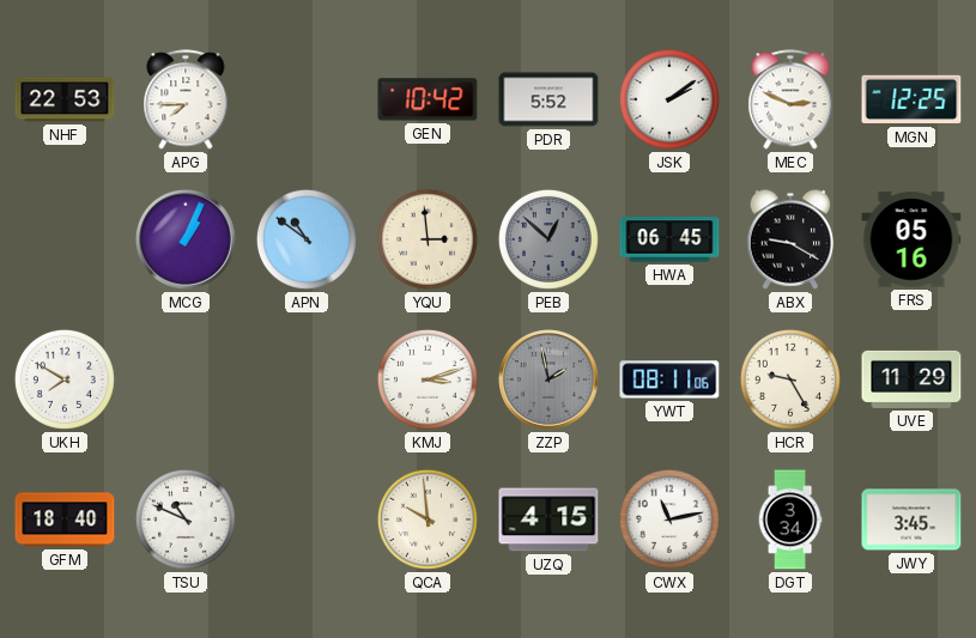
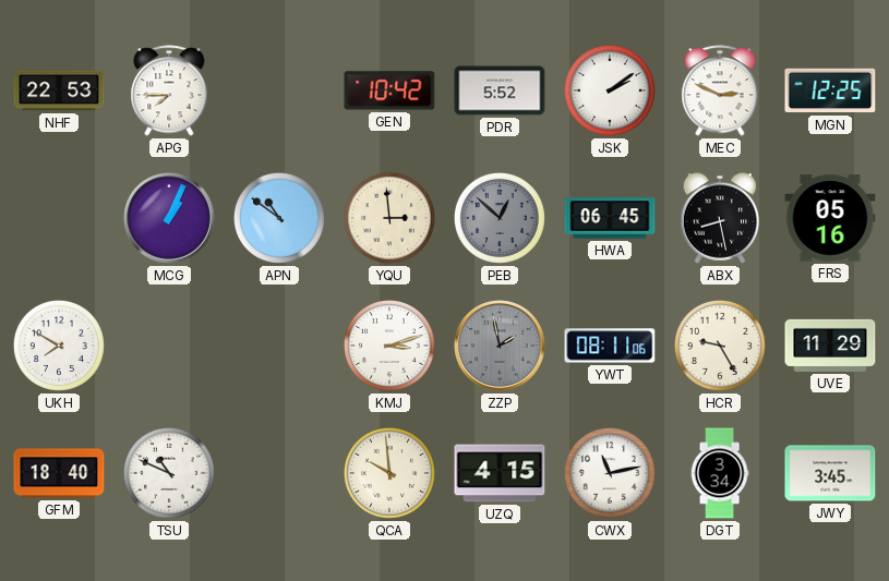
ABX: 9:20 -> 8:28 (720, 218)
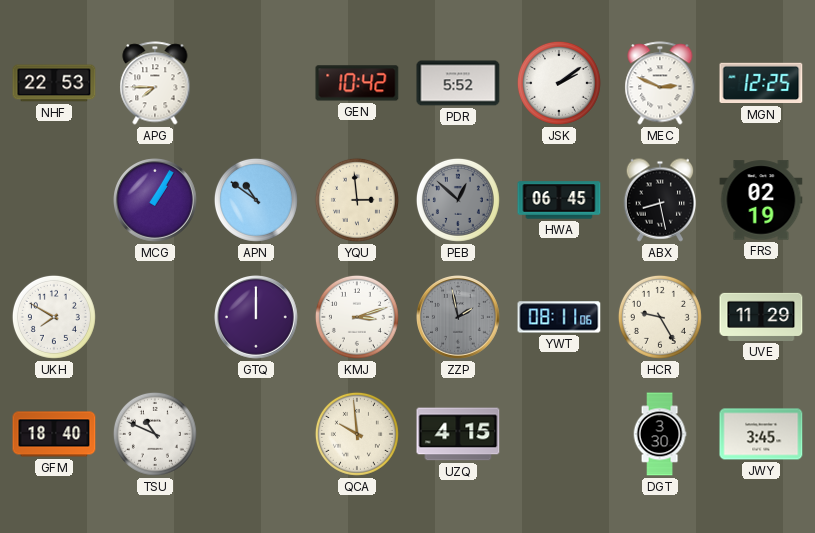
MCG: 1:04 -> 1:05 (156, 201)
FRS: 05:16 -> 02:19 (761, 200)
GTQ: none -> 12:00 (257, 318)
CWX: 11:13 -> none (610, 473)
DGT: 3:34 -> 3:30 (660, 434)
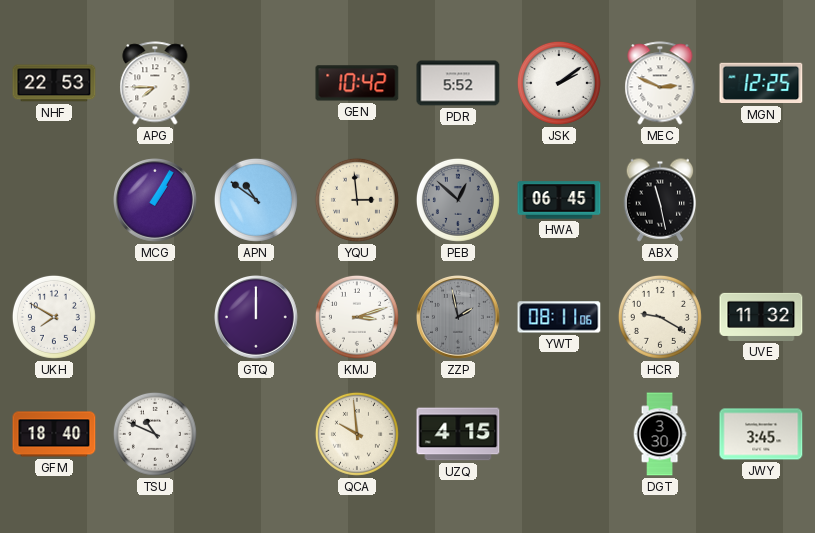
ABX: 8:28 -> 11:28 (660, 200)
FRS: 02:19 -> none (761, 200)
HCR: 9:25 -> 9:20 (660, 317)
UVE: 11:29 -> 11:32 (761, 317)
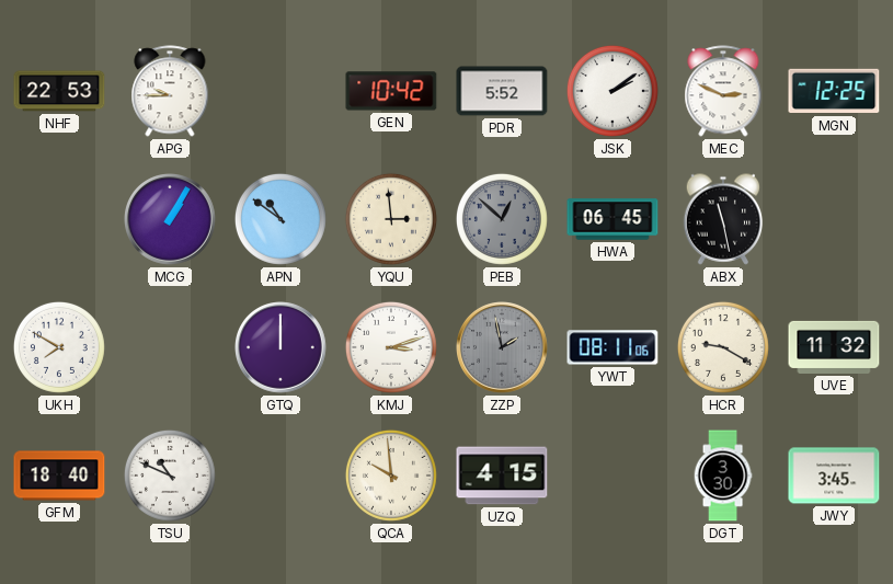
APG: 7:45 -> 9:45 (170, 91)
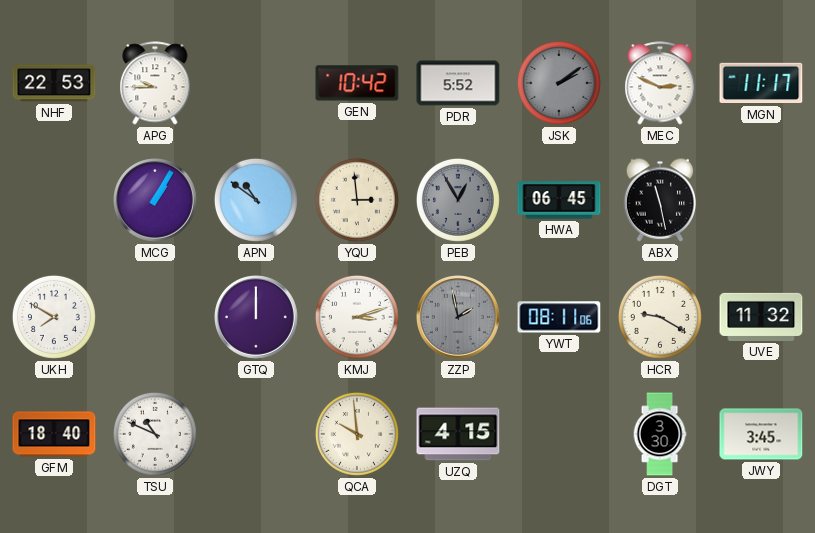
JSK dial: white -> grey (559, 83)
MGN: 12:25 -> 11:17 (761, 83)
PEB: 12:52 -> 12:55 (458, 200)
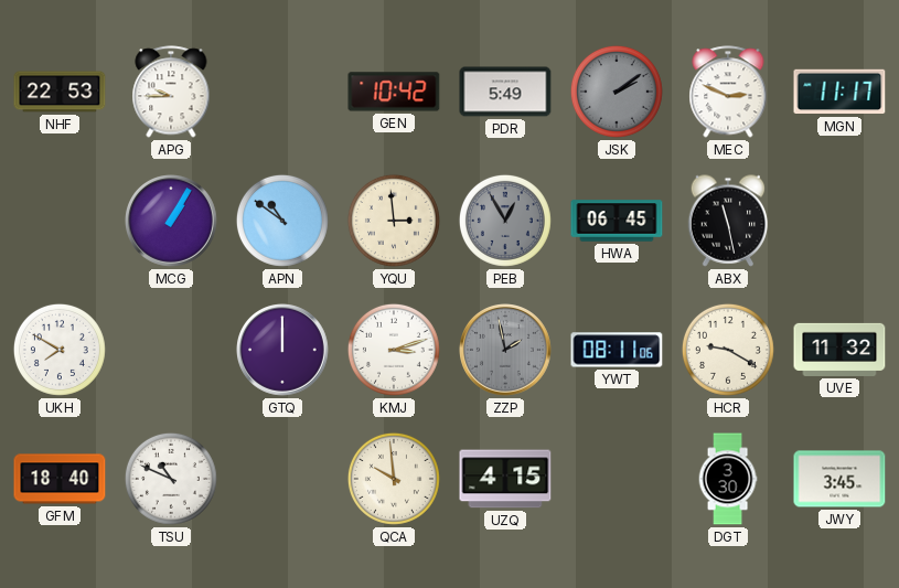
PDR: 5:52 -> 5:49 (505, 92)
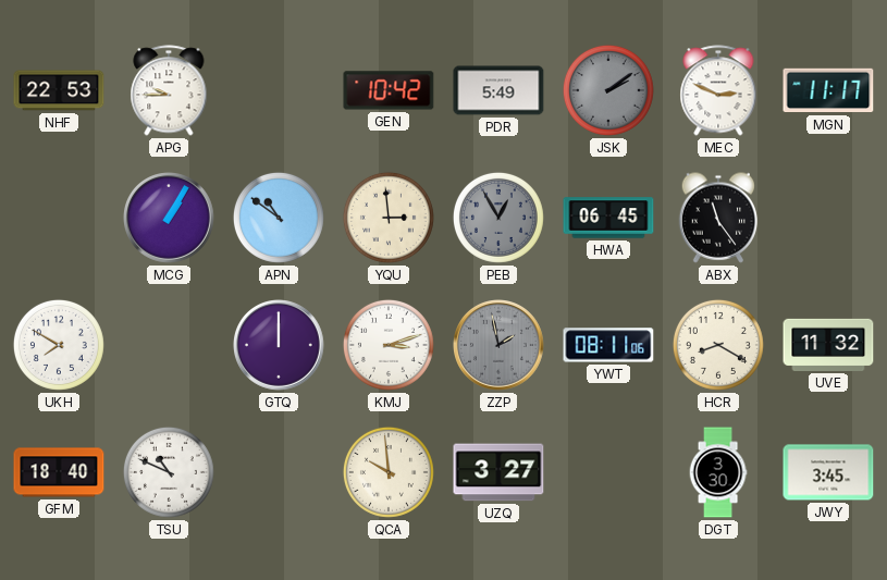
ABX: 11:28 -> 11:24 (718, 218)
HCR: 9:20 -> 8:20 (718, 345)
UZQ: 4:15 -> 3:27 (498, 472)
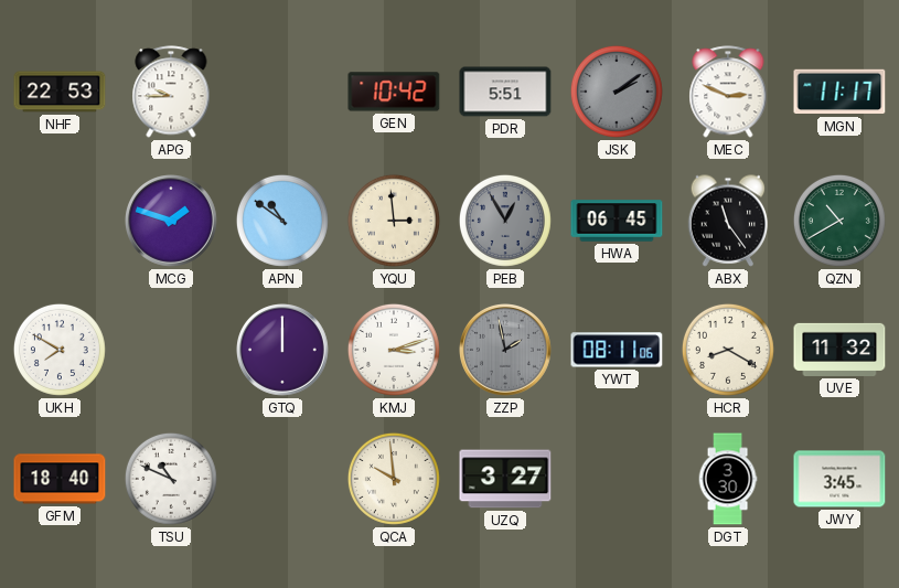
PDR: 5:49 -> 5:51 (505, 92)
MCG: 1:05 -> 1:48 (172, 222)
QZN: none -> 10:40 (839, 221)
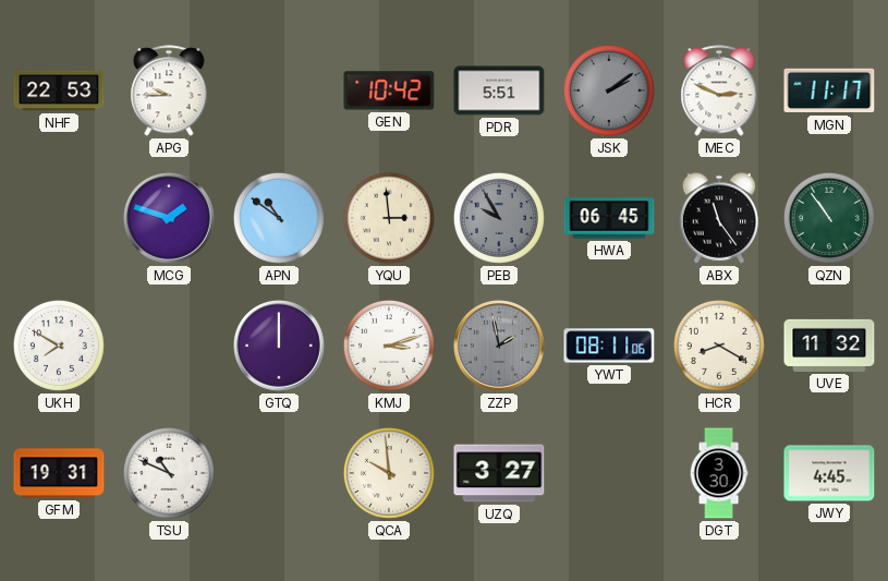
PEB: 12:55 -> 9:55 (499, 218)
QZN: 10:40 -> 10:54 (829, 218)
GFM: 18:40 -> 19:31 (59, 473)
JWY: 3:45 -> 4:45 (829, 473)
